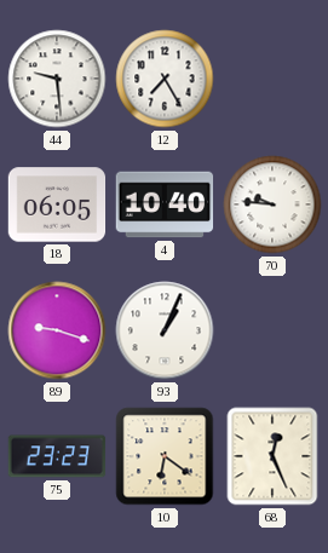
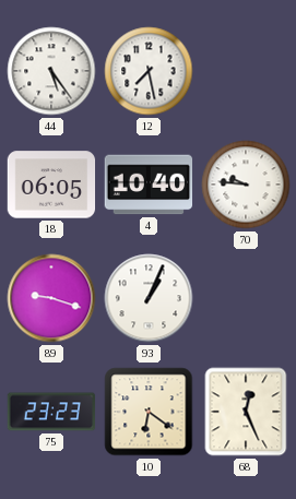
44: 9:29 -> 5:24 (51, 71)
12: 7:25 -> 7:28 (149, 71)
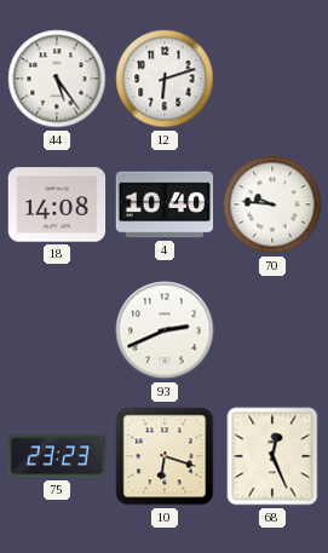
12: 7:28 -> 6:12 (165, 79)
18: 06:05 -> 14:08 (57, 205)
89: 9:18 -> none (51, 298)
93: 1:04 -> 2:41 (165, 330)
10: 6:21 -> 6:18 (165, 456)
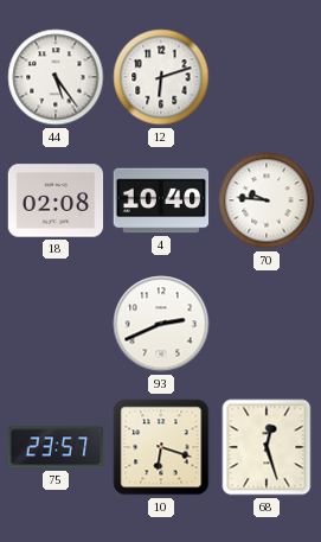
18: 14:08 -> 02:08 (56, 200)
75: 23:23 -> 23:57 (56, 447)
68: 12:26 -> 12:27 (267, 447)
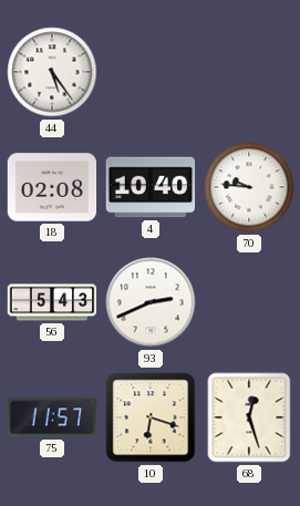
12: 6:12 -> none (161, 77)
56: none -> 5:43 (52, 302)
75: 23:57 -> 11:57 (52, 417)
